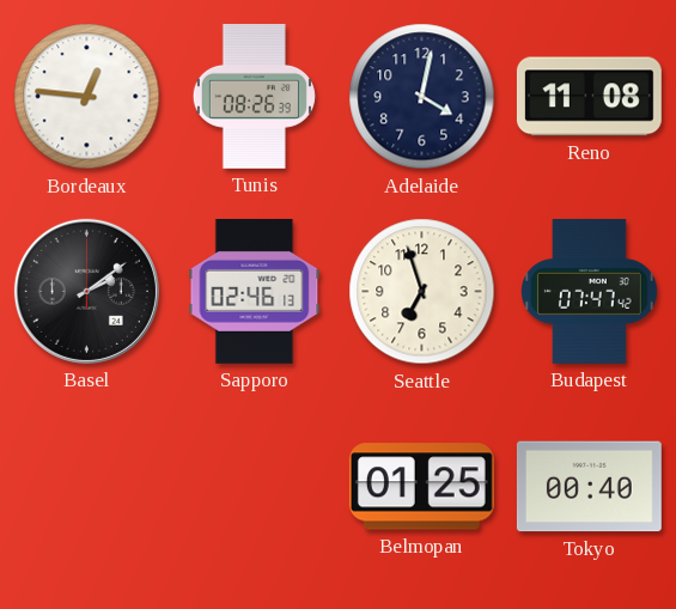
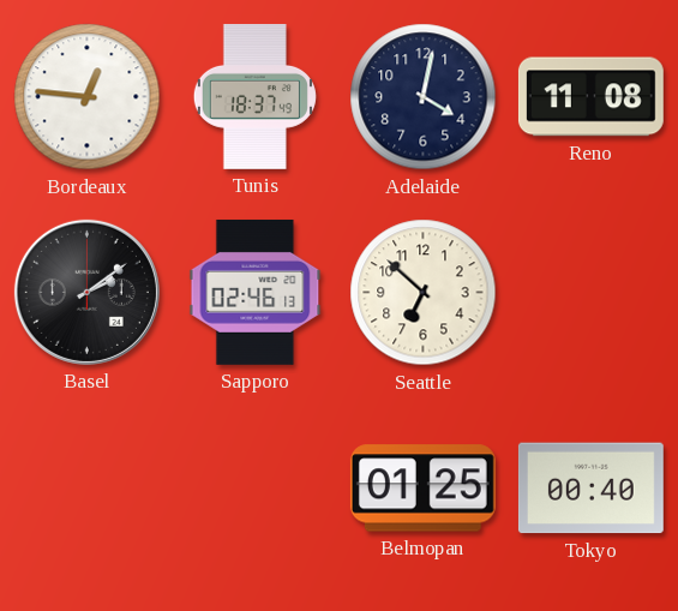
Tunis: 08:26 -> 18:37 (254, 96)
Seattle: 6:57 -> 6:52 (424, 293)
Budapest: 07:47 -> none (590, 291)
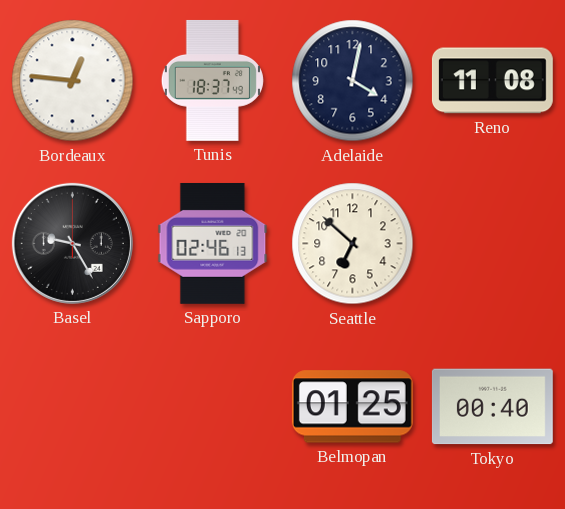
Basel: 2:09 -> 9:25 (72, 243)
